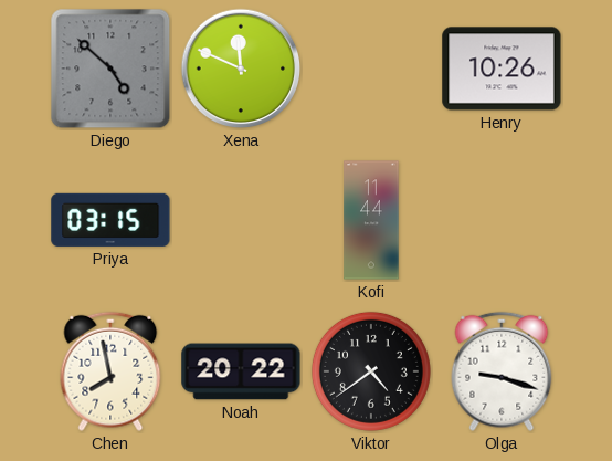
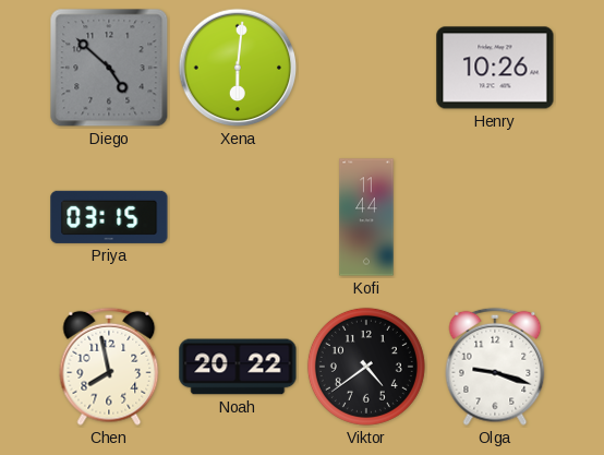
Xena: 11:49 -> 6:01 (238, 68)
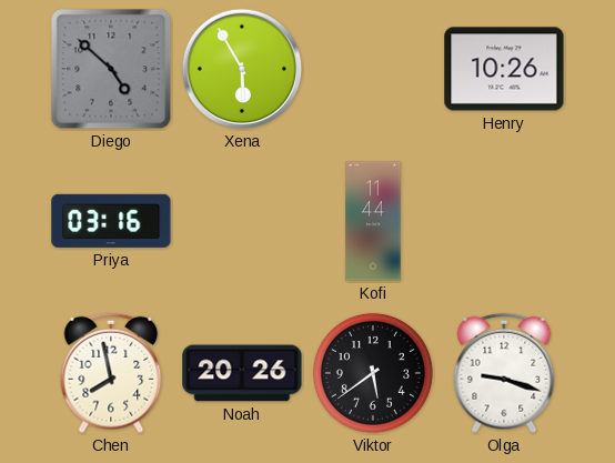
Xena: 6:01 -> 5:55 (242, 69)
Priya: 03:15 -> 03:16 (111, 221)
Noah: 20:22 -> 20:26 (242, 373)
Viktor: 4:39 -> 5:39 (373, 373)
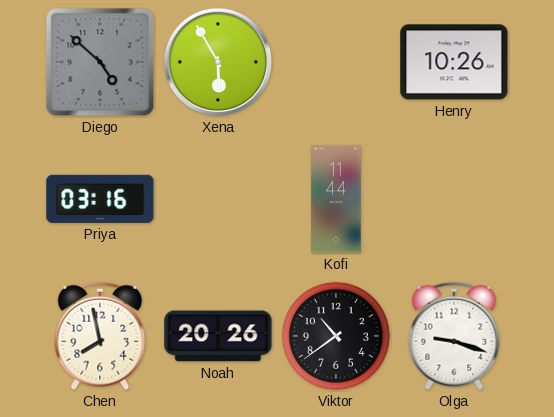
Viktor: 5:39 -> 10:39 (336, 336)
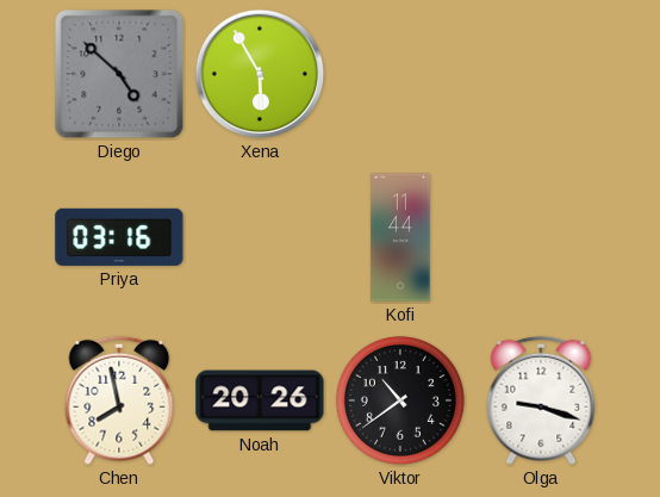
Henry: 10:26 -> none (454, 62)
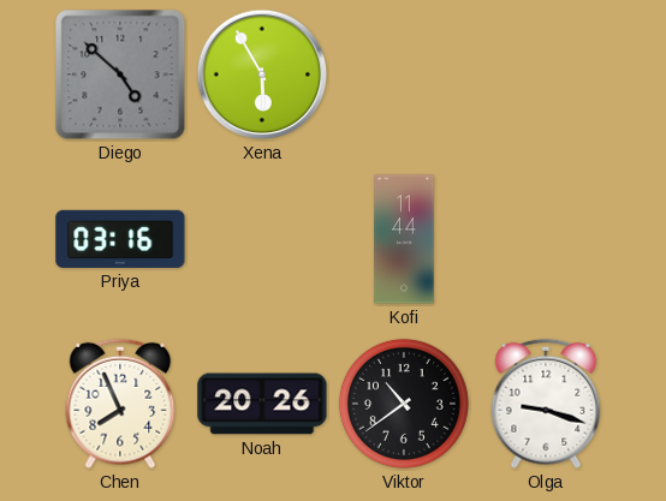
Chen: 7:58 -> 7:56 (120, 404)
